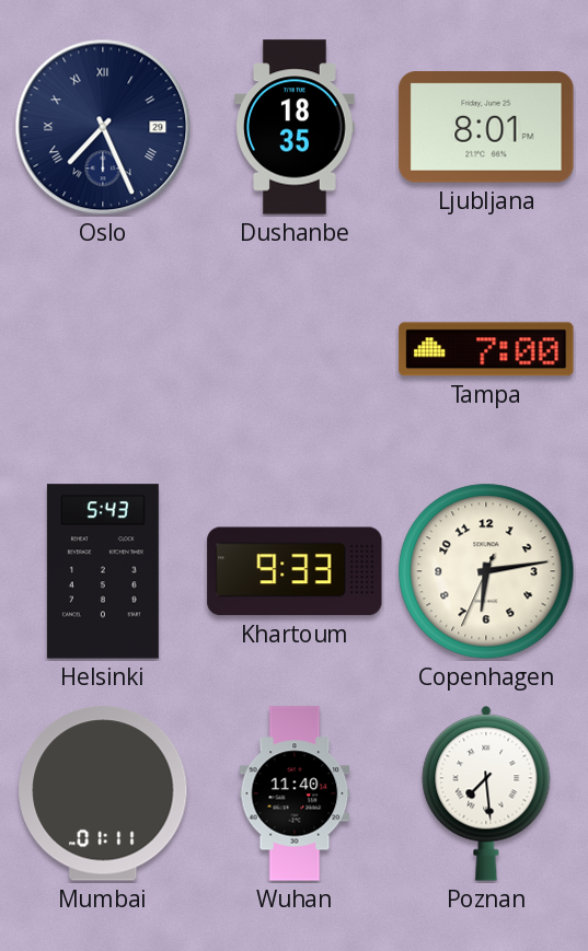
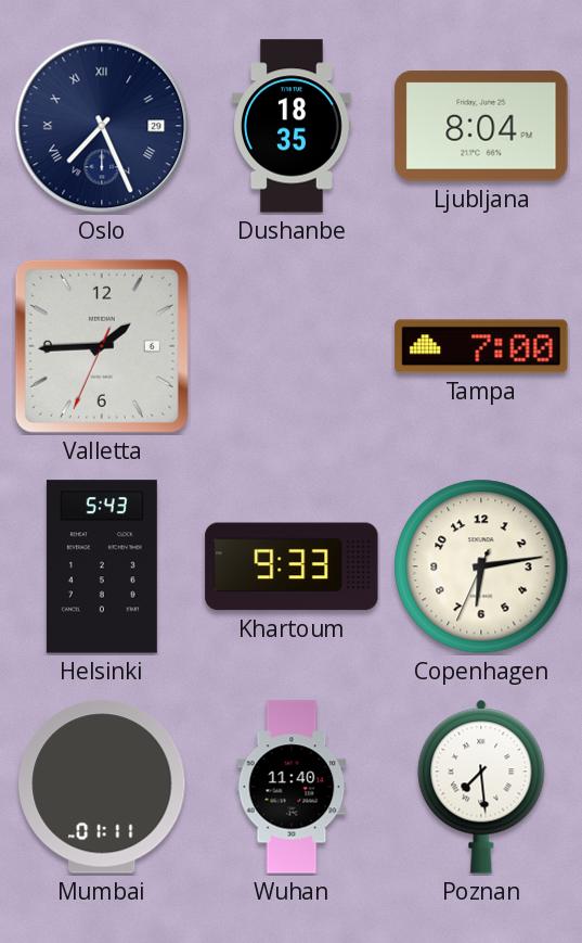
Ljubljana: 8:01 -> 8:04 (481, 126)
Valletta: none -> 1:44 (102, 346)
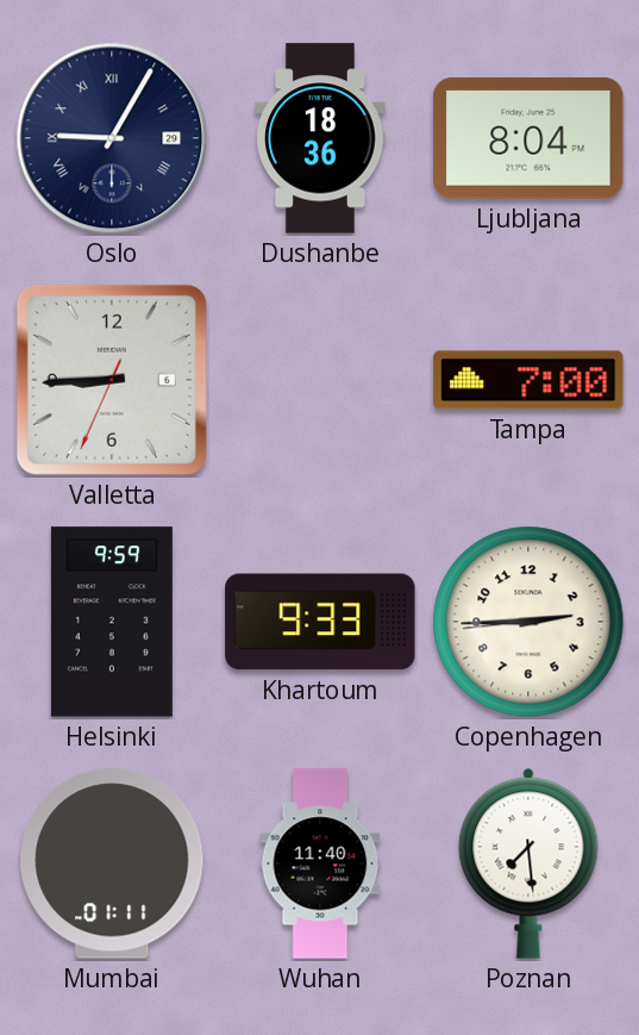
Oslo: 7:26 -> 9:05 (112, 138)
Dushanbe: 18:35 -> 18:36 (321, 138)
Valletta: 1:44 -> 8:44 (112, 380)
Helsinki: 5:43 -> 9:59 (112, 622)
Copenhagen: 6:13 -> 2:44 (528, 622)
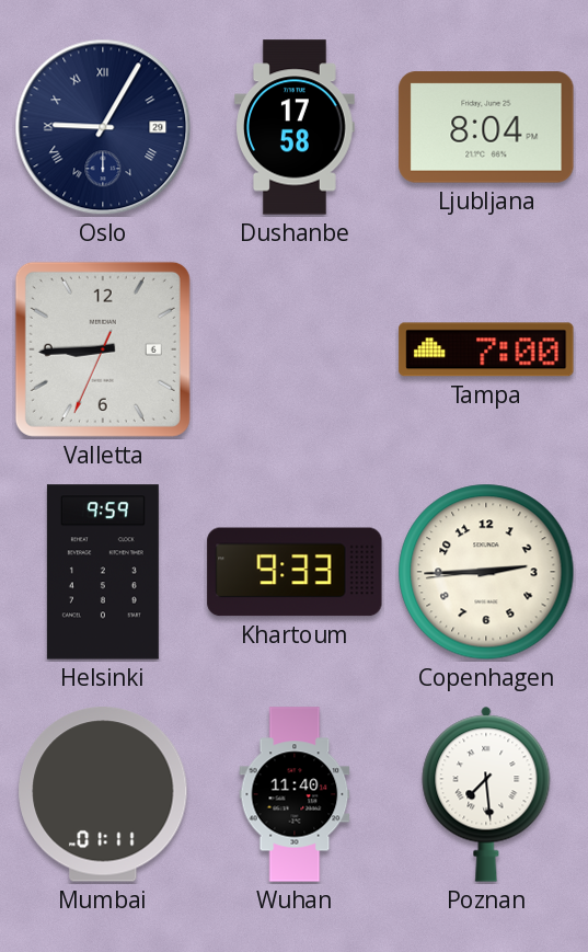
Dushanbe: 18:36 -> 17:58 (296, 127)
